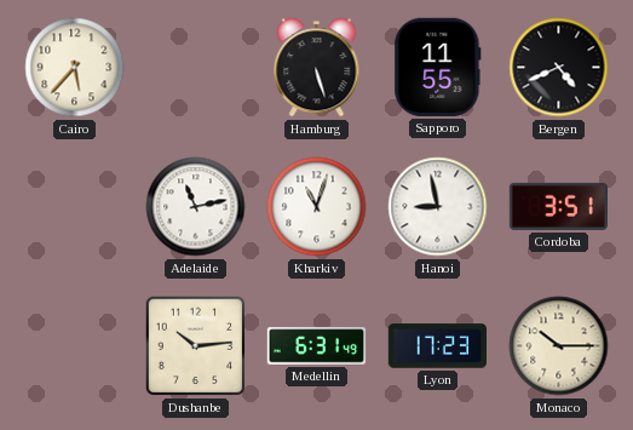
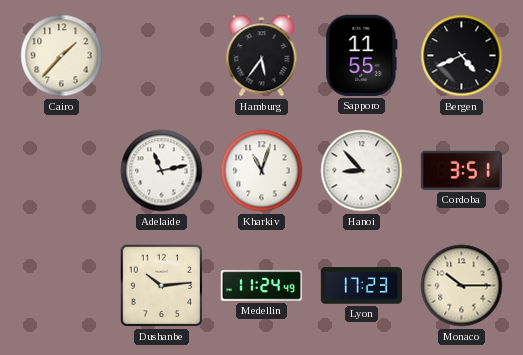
Cairo: 5:37 -> 1:37 (62, 56)
Hamburg: 5:27 -> 5:36 (262, 56)
Hanoi: 8:58 -> 8:53 (362, 171)
Medellin: 6:31 -> 11:24 (262, 286)
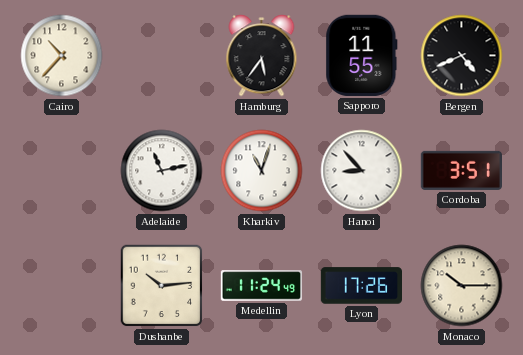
Cairo: 1:37 -> 10:37 (62, 56)
Lyon: 17:23 -> 17:26 (361, 286)
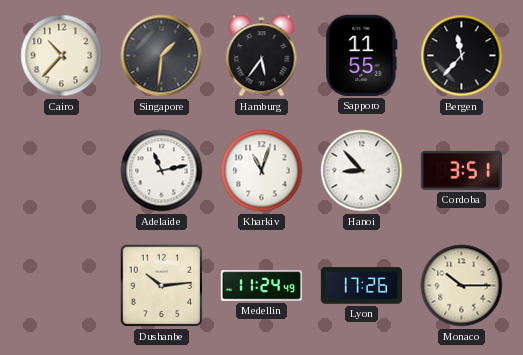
Singapore: none -> 1:31 (162, 56)
Bergen: 4:41 -> 11:37 (462, 56)
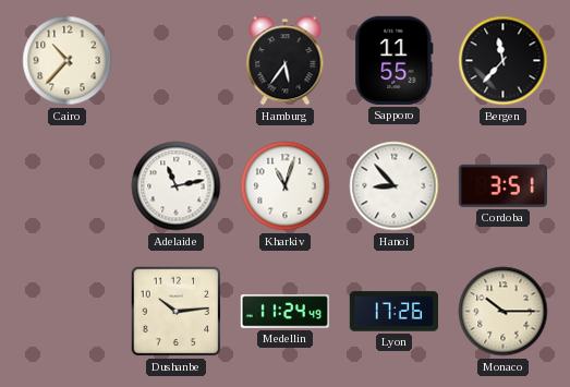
Singapore: 1:31 -> none (162, 56)
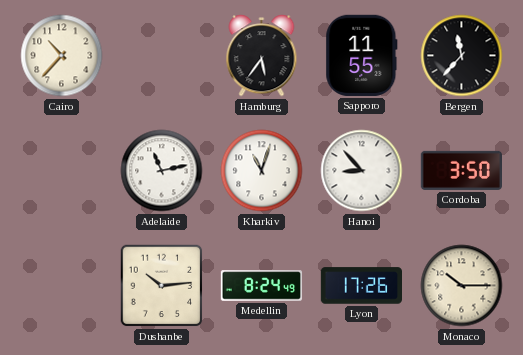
Cordoba: 3:51 -> 3:50 (461, 170)
Medellin: 11:24 -> 8:24 (262, 286)
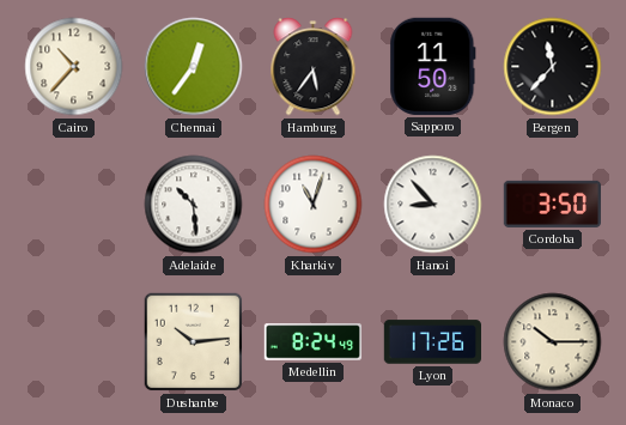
Chennai: none -> 12:36 (194, 67)
Sapporo: 11:55 -> 11:50 (433, 66)
Adelaide: 11:13 -> 10:29 (194, 205)
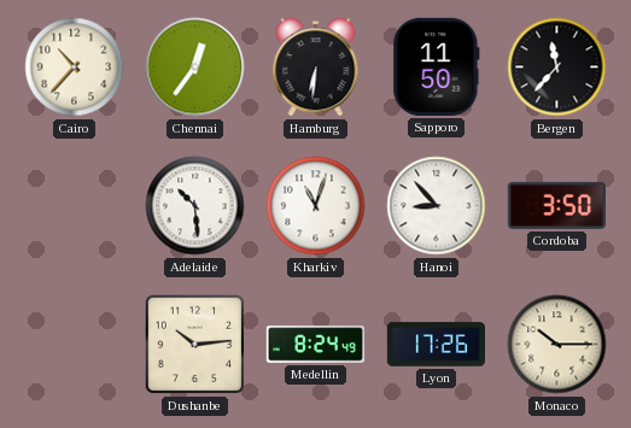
Hamburg: 5:36 -> 6:31 (316, 68)
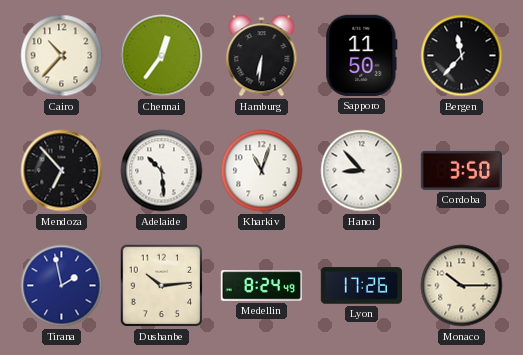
Mendoza: none -> 6:53 (62, 171)
Tirana: none -> 1:58 (62, 286)
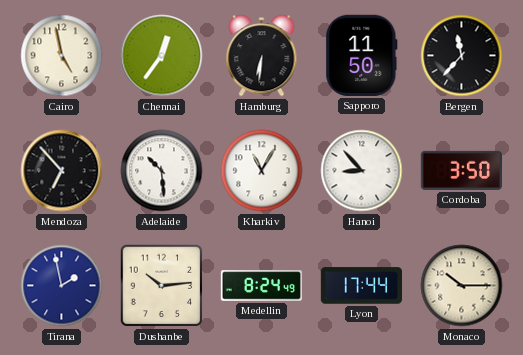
Cairo: 10:37 -> 4:58 (62, 56)
Kharkiv: 11:03 -> 11:05 (262, 171)
Lyon: 17:26 -> 17:44 (361, 286)
